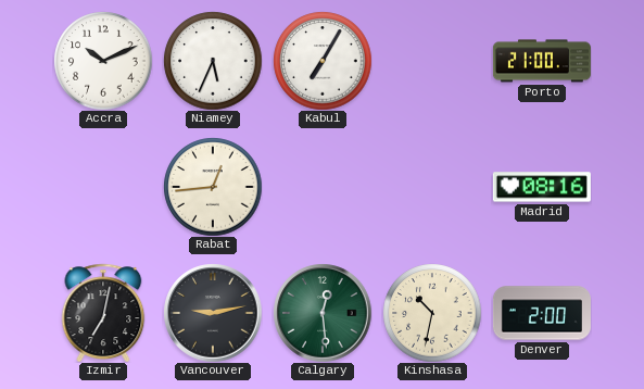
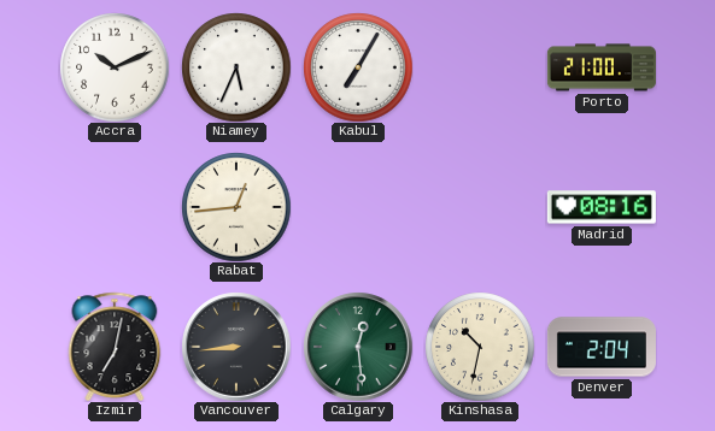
Vancouver: 9:13 -> 8:44 (236, 347)
Denver: 2:00 -> 2:04 (602, 347)
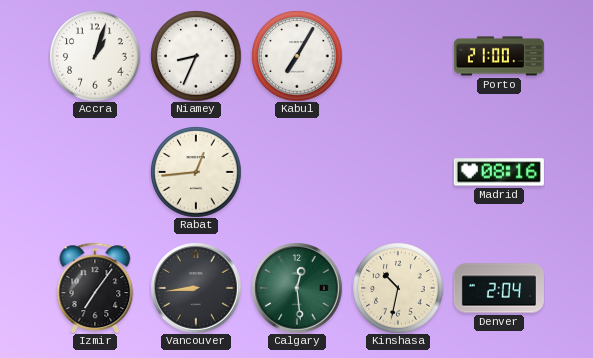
Accra: 10:11 -> 1:03 (95, 56)
Niamey: 5:34 -> 8:34 (196, 56)
Izmir: 7:02 -> 7:06 (95, 287)
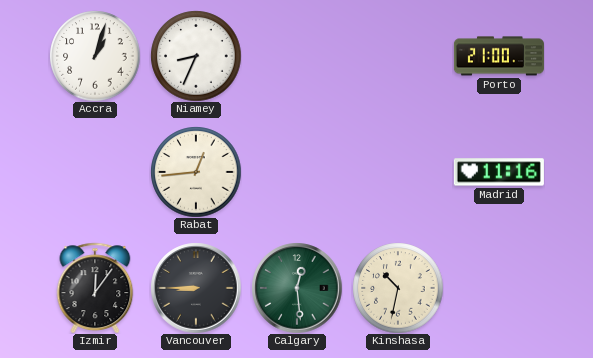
Kabul: 7:05 -> none (297, 56)
Madrid: 08:16 -> 11:16 (499, 172)
Izmir: 7:06 -> 12:06 (95, 287)
Vancouver: 8:44 -> 8:45 (196, 288)
Denver: 2:04 -> none (499, 288)
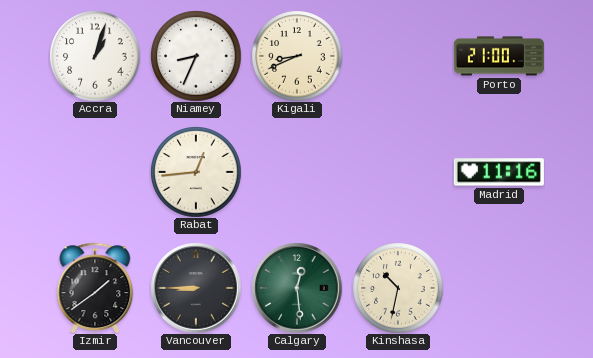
Kigali: none -> 8:41 (297, 56)
Izmir: 12:06 -> 1:39 (95, 287)
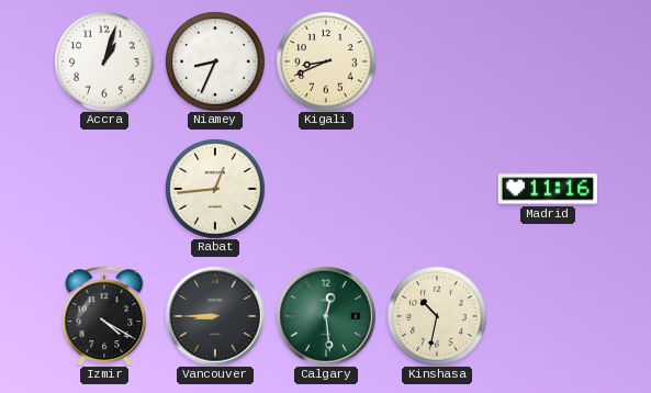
Porto: 21:00 -> none (499, 56)
Izmir: 1:39 -> 4:20 (104, 315)
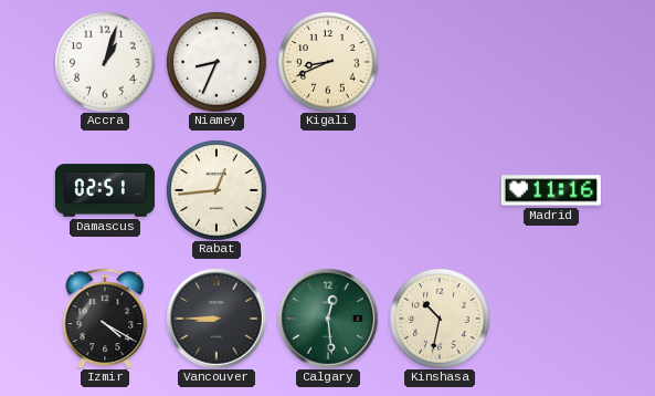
Damascus: none -> 02:51 (105, 190)
